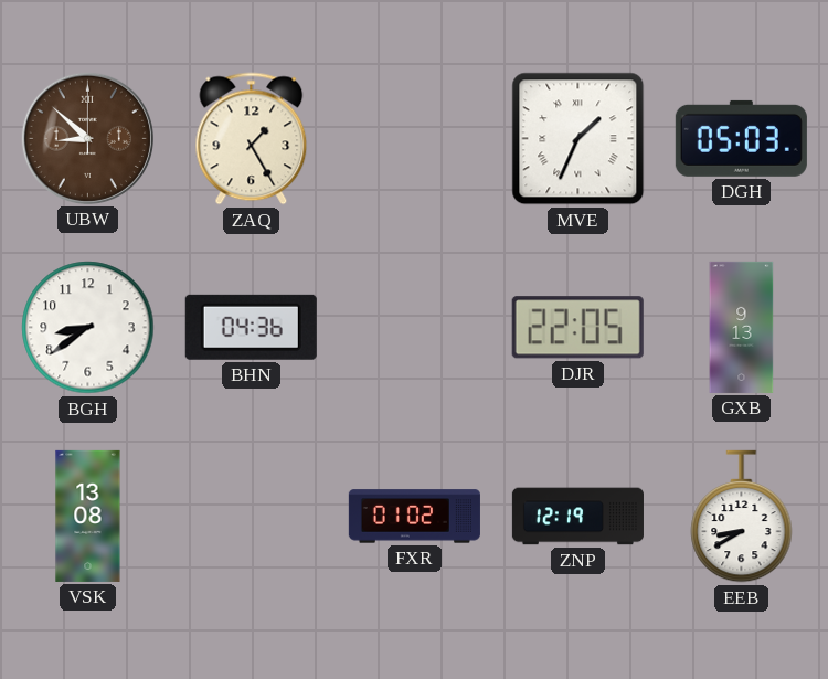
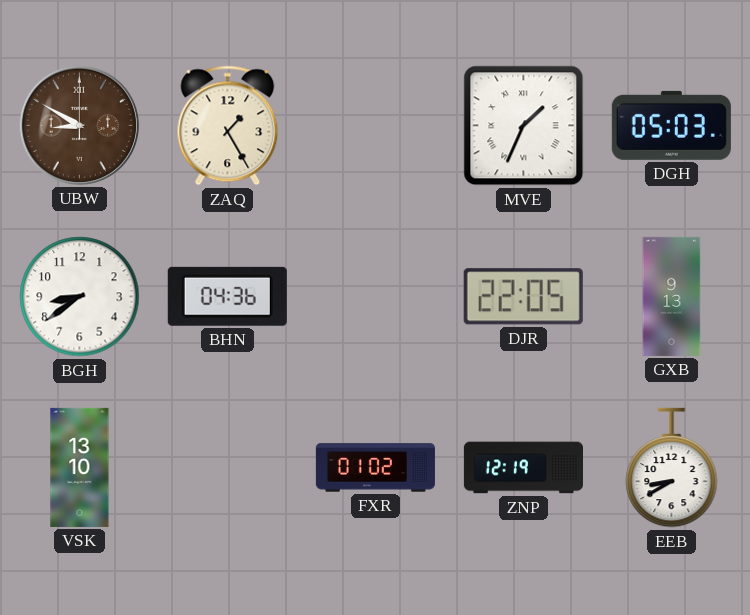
UBW: 8:52 -> 8:50 (79, 125)
VSK: 13:08 -> 13:10 (80, 467)
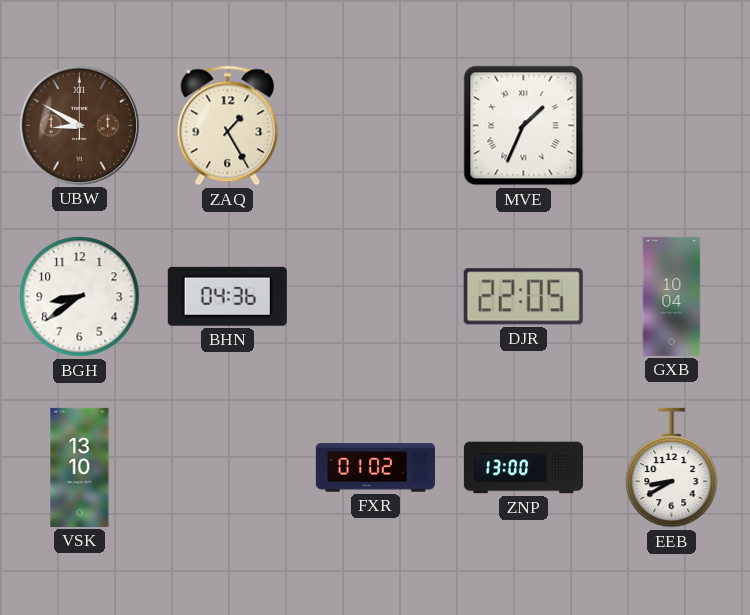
DGH: 05:03 -> none (671, 125)
GXB: 9:13 -> 10:04 (672, 296)
ZNP: 12:19 -> 13:00 (523, 468)
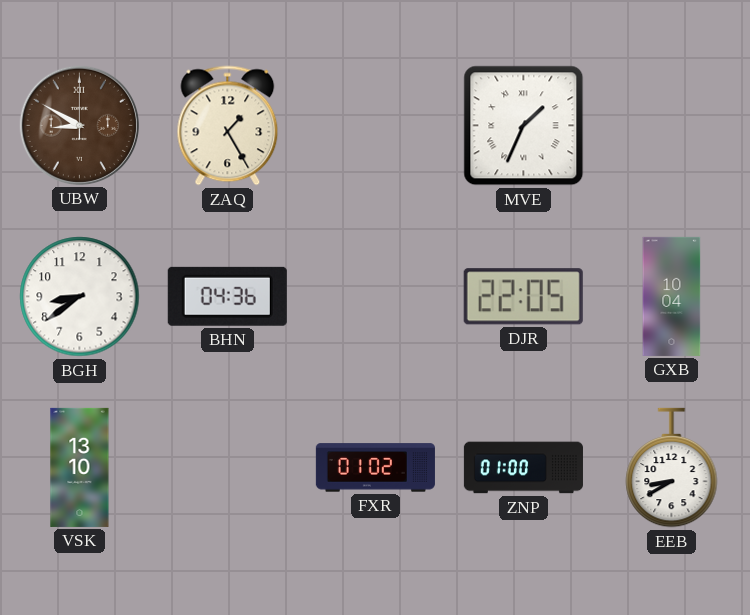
ZNP: 13:00 -> 01:00 (523, 468)
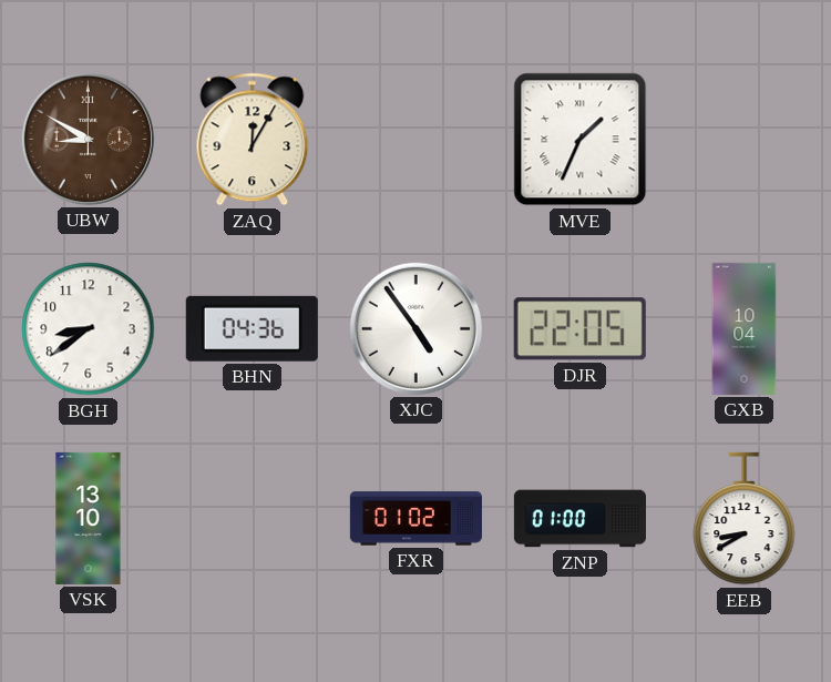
ZAQ: 1:25 -> 12:05 (253, 140)
XJC: none -> 4:54 (416, 328)
